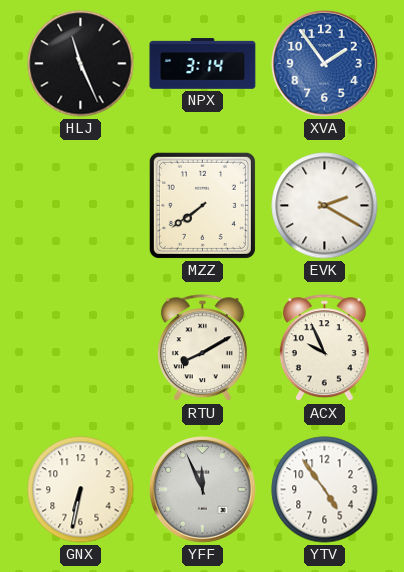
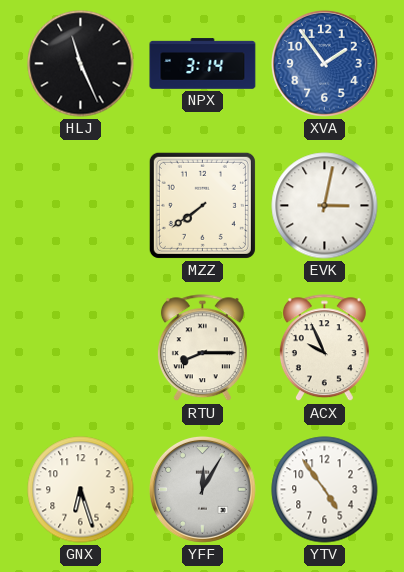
EVK: 2:20 -> 3:02 (325, 206)
RTU: 8:10 -> 8:15 (202, 348)
GNX: 6:32 -> 6:27 (81, 490)
YFF: 11:56 -> 12:05 (202, 489)
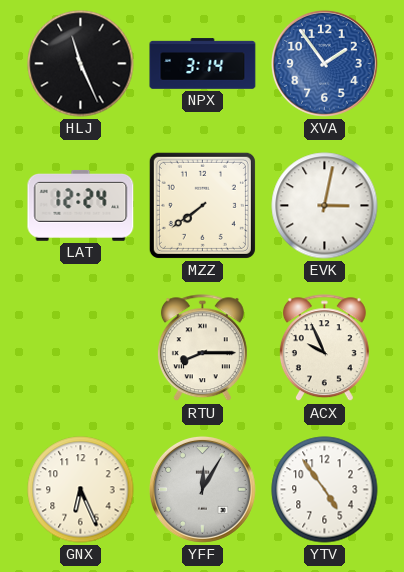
LAT: none -> 12:24 (81, 206)
GNX: 6:27 -> 6:26 (81, 490)
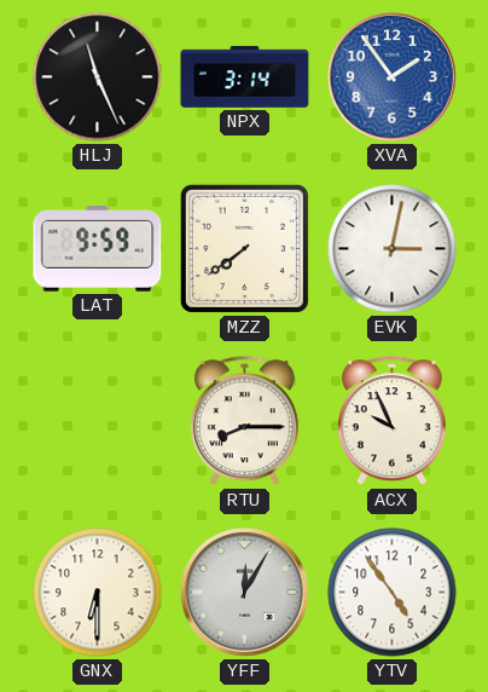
LAT: 12:24 -> 9:59 (98, 249)
GNX: 6:26 -> 6:30 (98, 593)
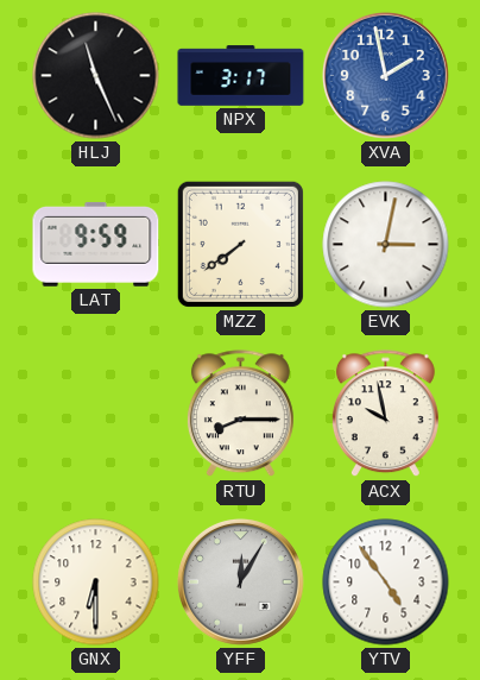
NPX: 3:14 -> 3:17 (241, 76)
XVA: 1:54 -> 1:58 (385, 75)
ACX: 9:56 -> 9:58 (385, 414)
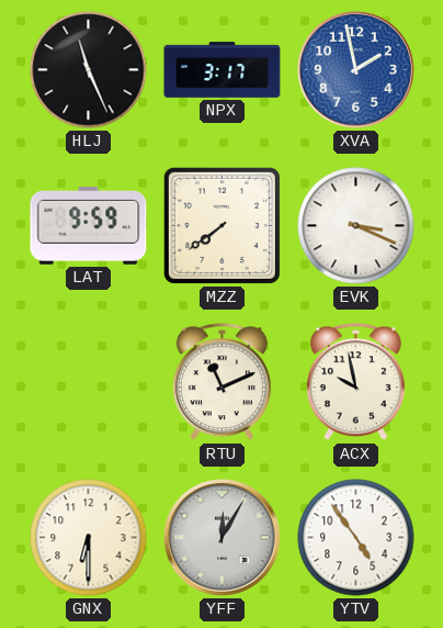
EVK: 3:02 -> 3:19 (356, 226)
RTU: 8:15 -> 11:11 (222, 382)
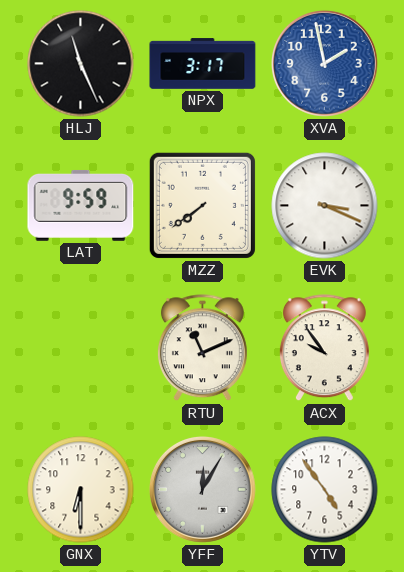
ACX: 9:58 -> 9:54 (324, 348)
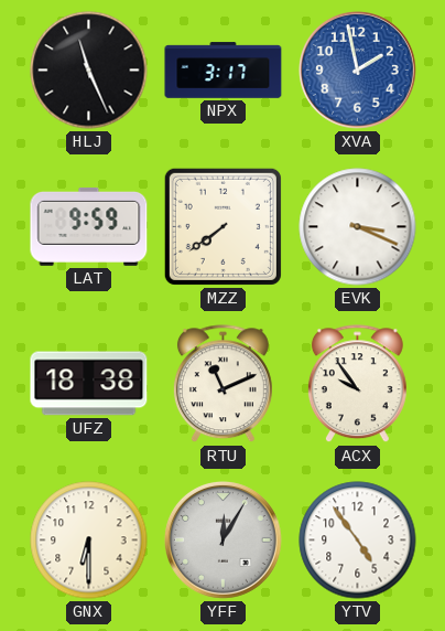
UFZ: none -> 18:38 (89, 384)
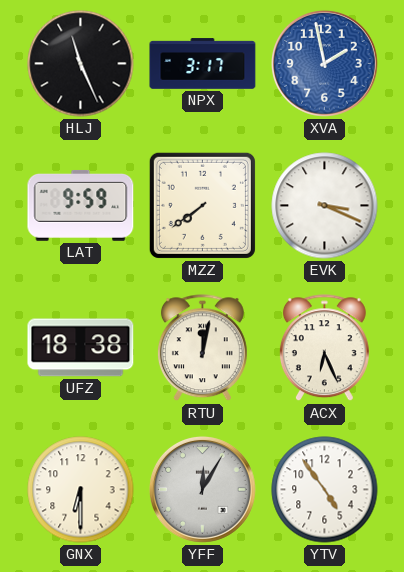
RTU: 11:11 -> 12:02 (202, 348)
ACX: 9:54 -> 6:26 (324, 348)
